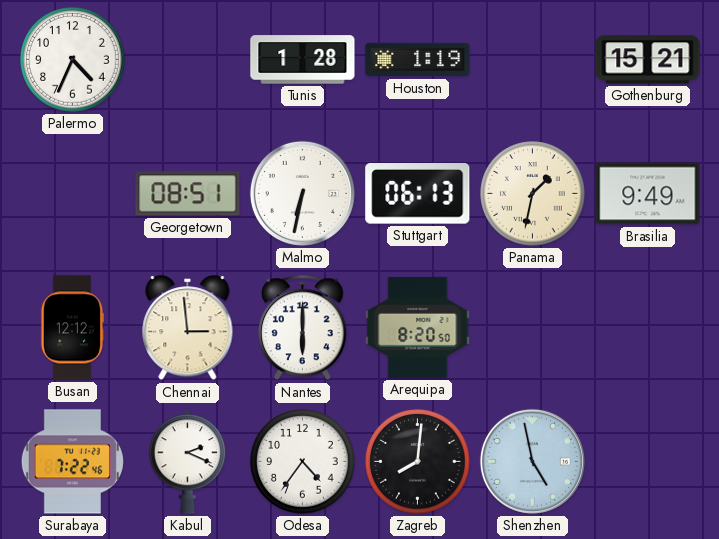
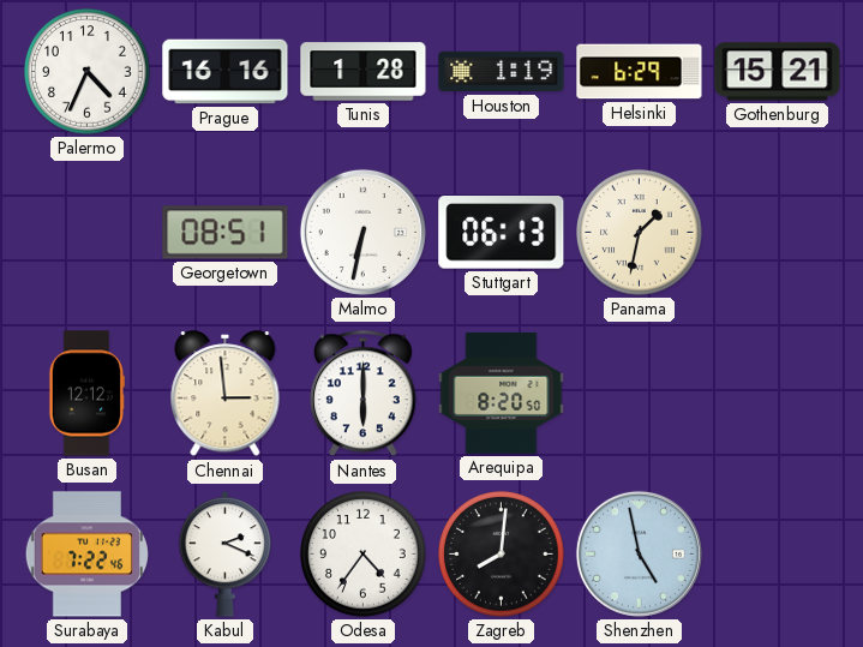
Prague: none -> 16:16 (226, 72)
Helsinki: none -> 6:29 (640, 72)
Brasilia: 9:49 -> none (648, 194)
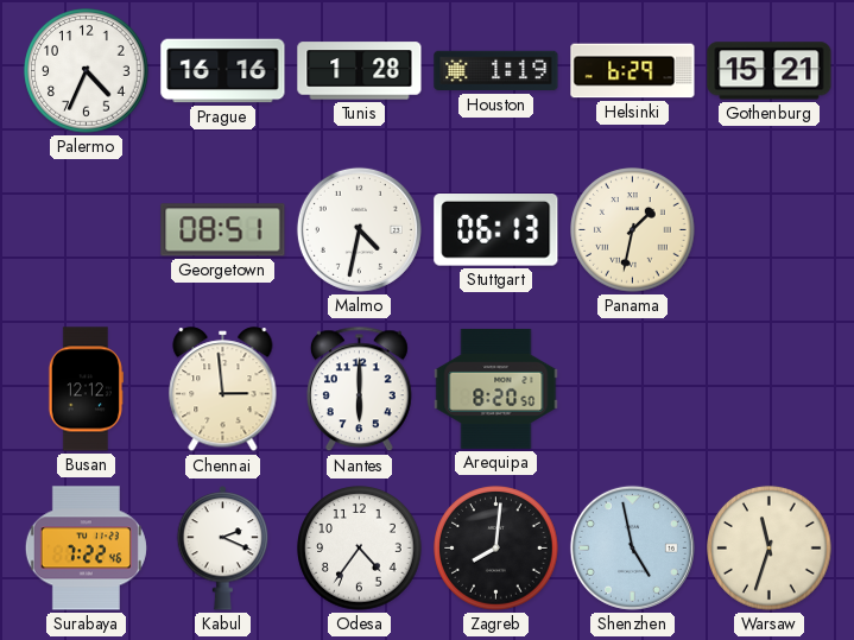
Malmo: 6:32 -> 4:32 (359, 229)
Warsaw: none -> 11:33 (770, 549)
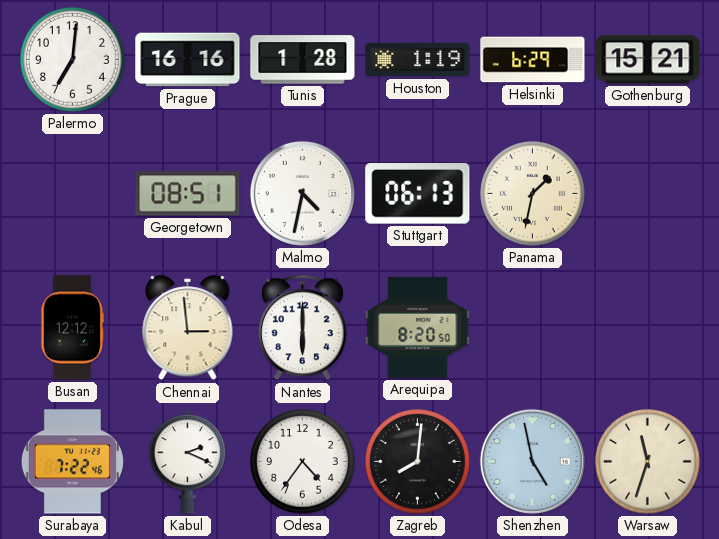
Palermo: 4:34 -> 7:01 (73, 60)
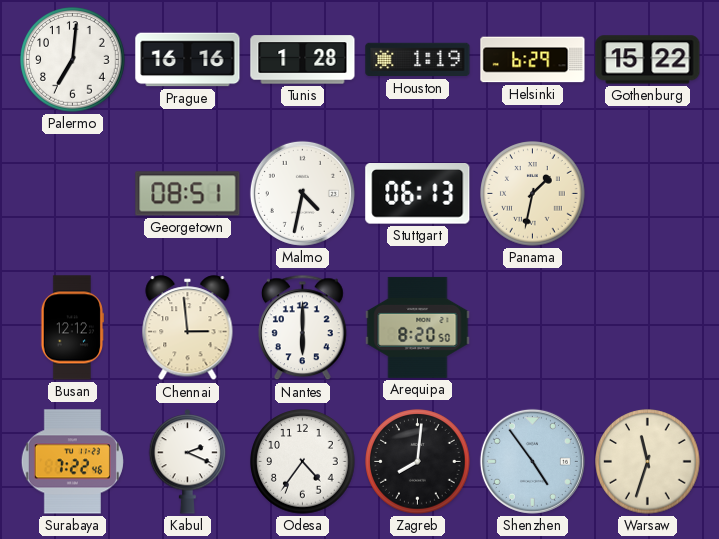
Gothenburg: 15:21 -> 15:22 (648, 60)
Shenzhen: 4:58 -> 4:54 (532, 461)
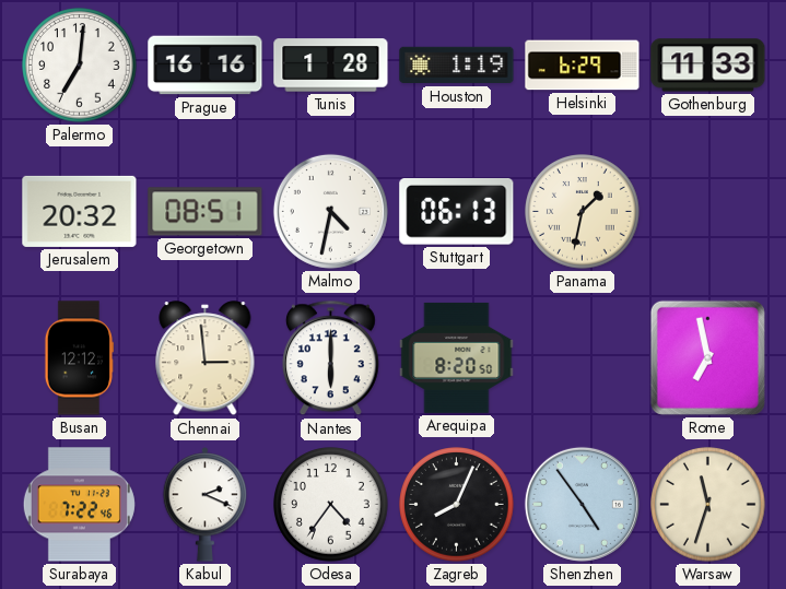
Gothenburg: 15:22 -> 11:33 (708, 66)
Jerusalem: none -> 20:32 (80, 211)
Rome: none -> 6:58 (707, 357)
Zagreb: 8:01 -> 8:04 (457, 505)
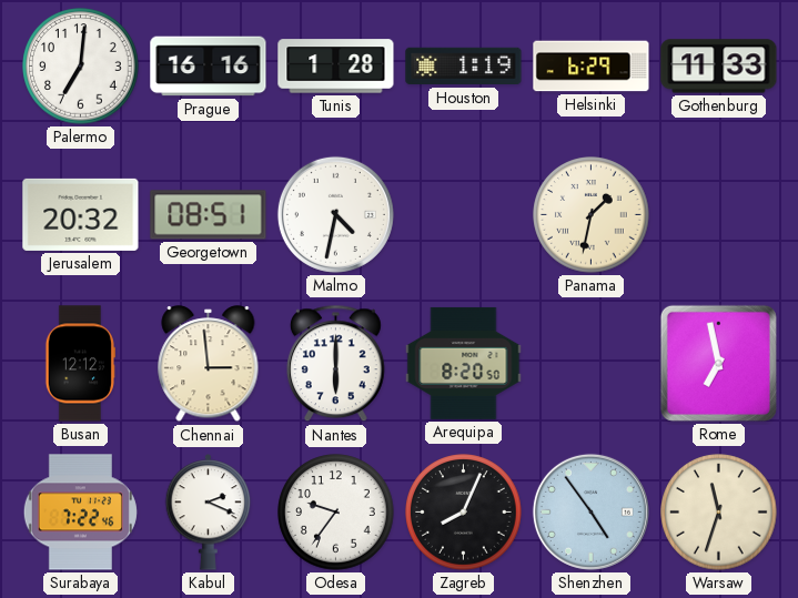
Stuttgart: 06:13 -> none (457, 212)
Odesa: 4:36 -> 9:36 (336, 513)
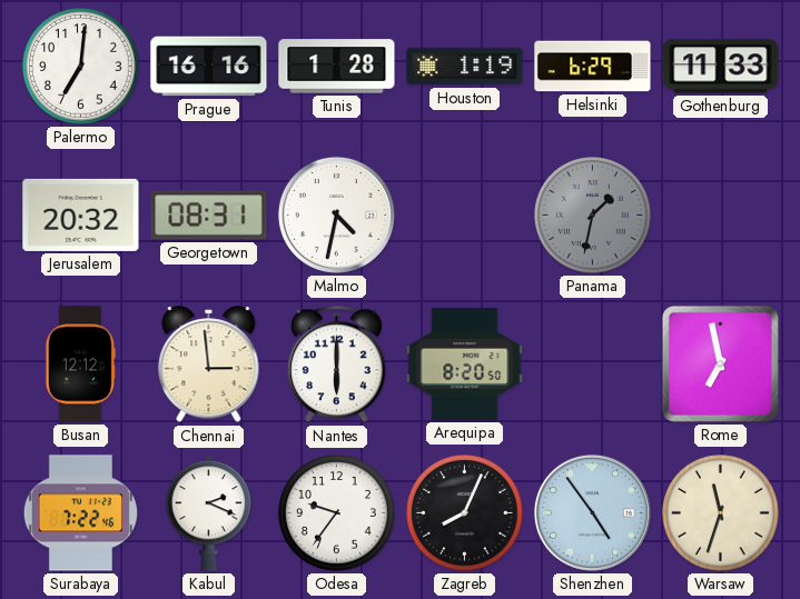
Georgetown: 08:51 -> 08:31 (209, 216)
Panama dial: cream -> grey (593, 216)
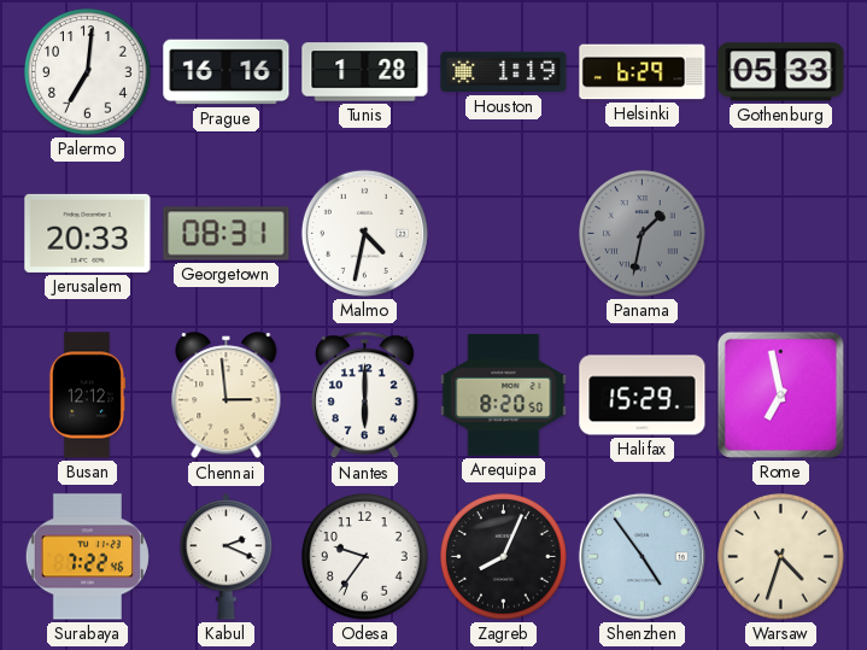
Gothenburg: 11:33 -> 05:33 (781, 72)
Jerusalem: 20:32 -> 20:33 (88, 233)
Halifax: none -> 15:29 (643, 396)
Warsaw: 11:33 -> 4:33 (781, 557)
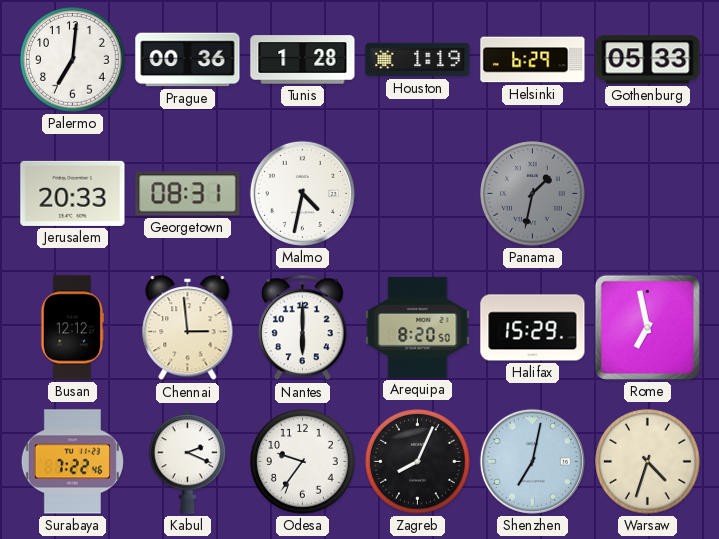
Prague: 16:16 -> 00:36 (188, 60)
Shenzhen: 4:54 -> 7:02 (532, 461)
